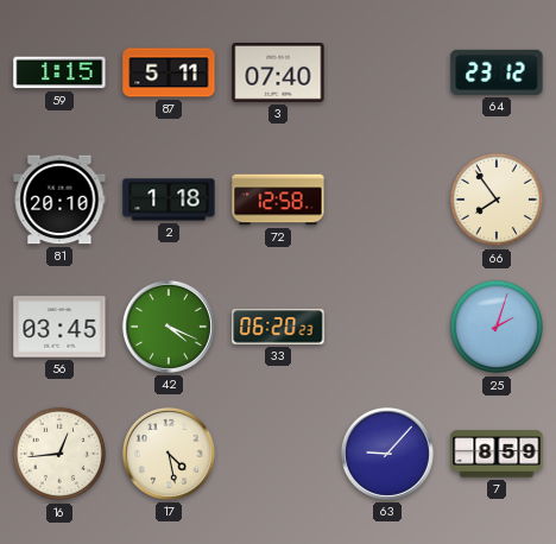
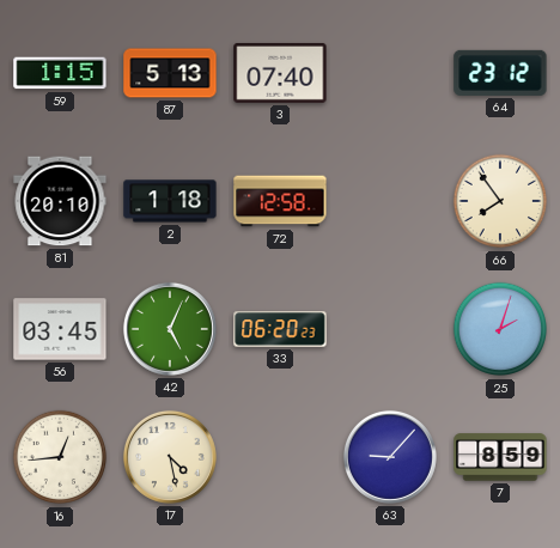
87: 5:11 -> 5:13 (170, 73)
42: 4:19 -> 5:04 (170, 329)
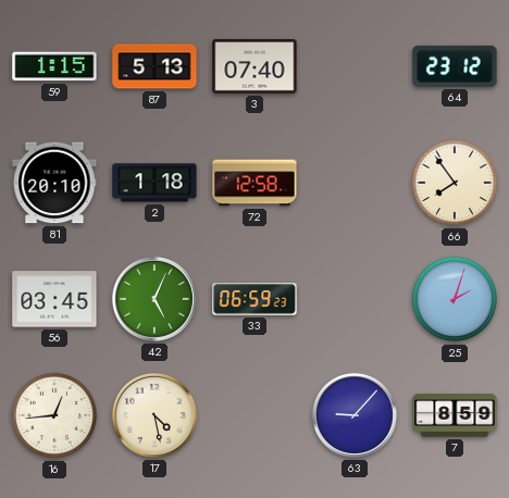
33: 06:20 -> 06:59 (254, 299)
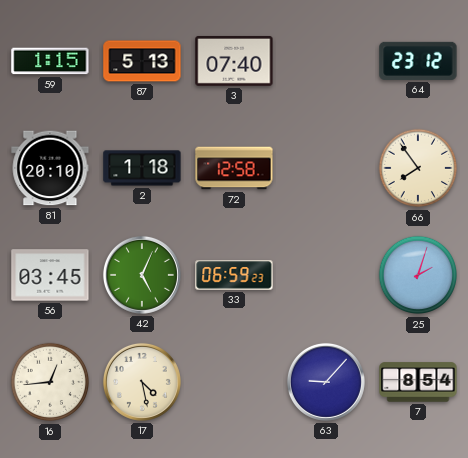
7: 8:59 -> 8:54 (418, 382)
